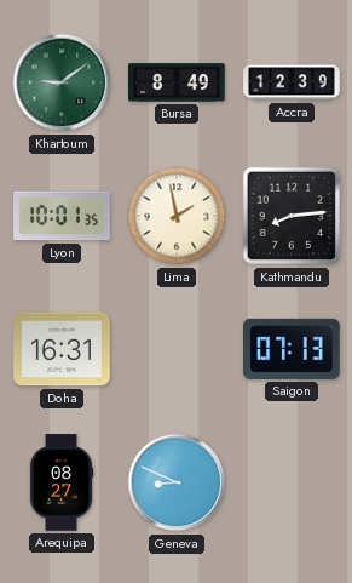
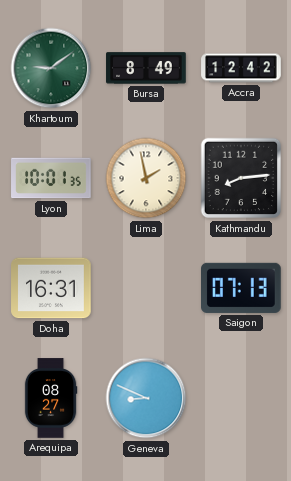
Accra: 12:39 -> 12:42 (241, 68)
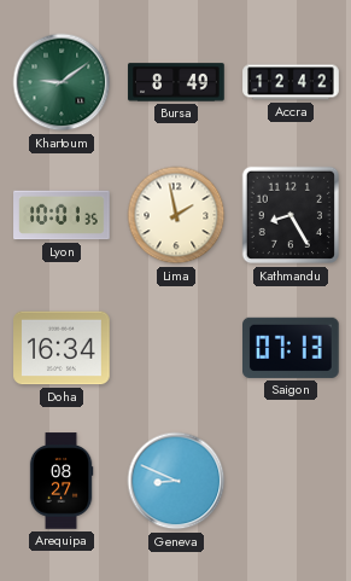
Kathmandu: 8:14 -> 8:25 (291, 215)
Doha: 16:31 -> 16:34 (62, 348)
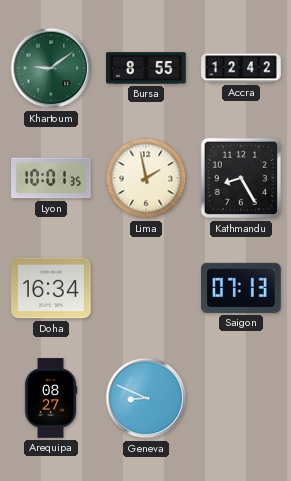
Bursa: 8:49 -> 8:55 (146, 68)
